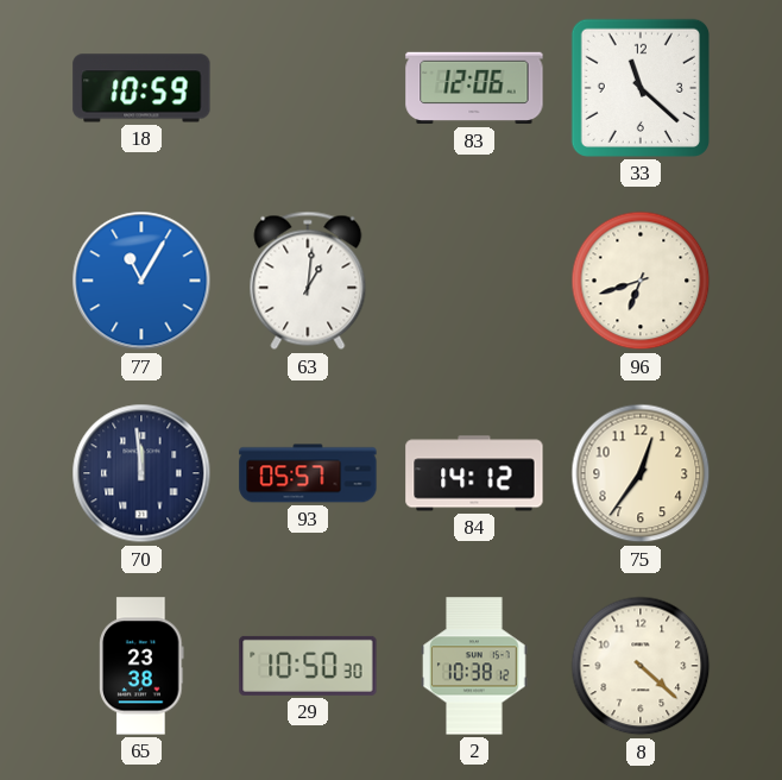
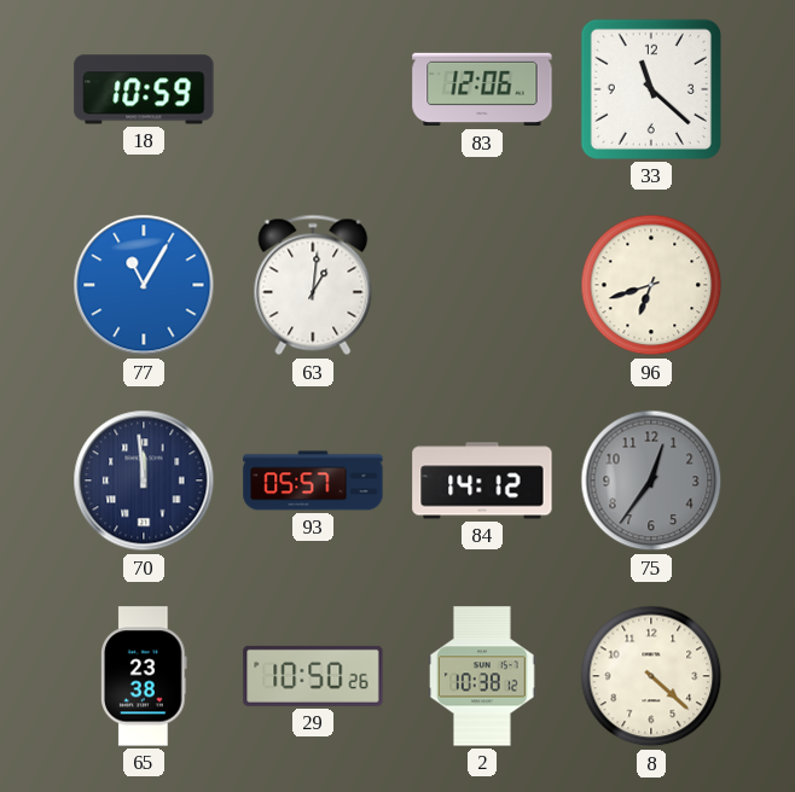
75 dial: cream -> grey (651, 481)
29: 10:50:30 -> 10:50:26 (313, 676)
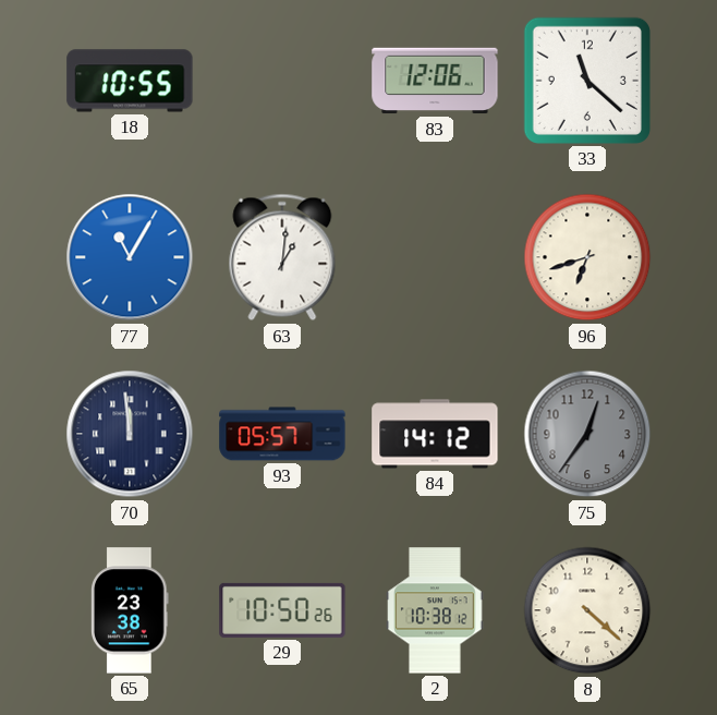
18: 10:59 -> 10:55 (130, 81)
